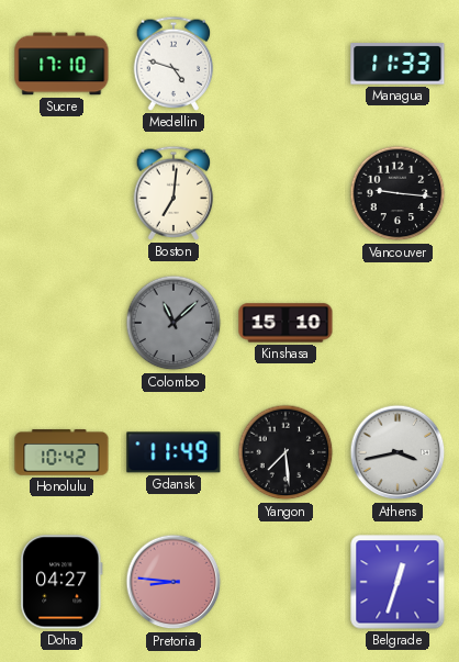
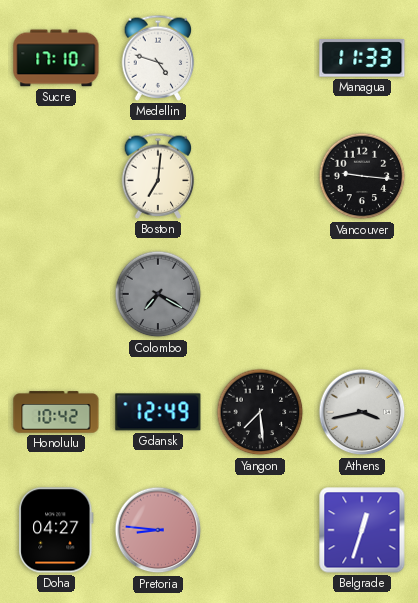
Colombo: 11:08 -> 7:20 (158, 294)
Kinshasa: 15:10 -> none (286, 323)
Gdansk: 11:49 -> 12:49 (158, 412)
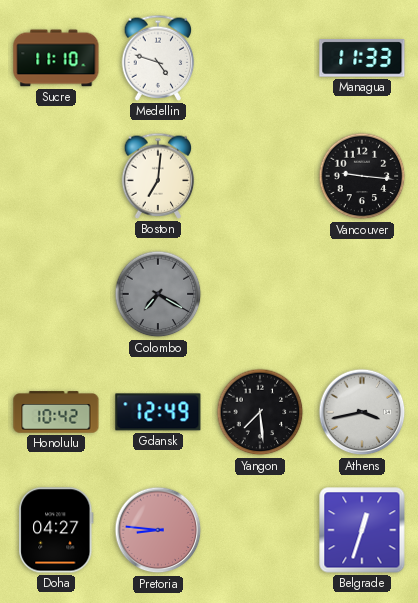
Sucre: 17:10 -> 11:10 (56, 58)
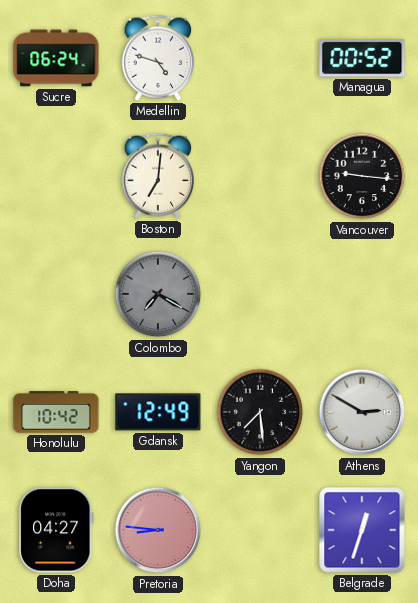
Sucre: 11:10 -> 06:24 (56, 58)
Managua: 11:33 -> 00:52 (362, 58)
Athens: 3:43 -> 2:50 (362, 412)
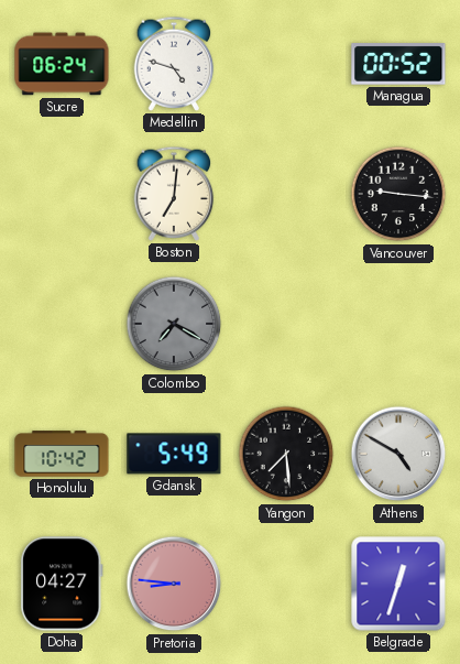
Gdansk: 12:49 -> 5:49 (174, 454)
Athens: 2:50 -> 4:50 (398, 454)
